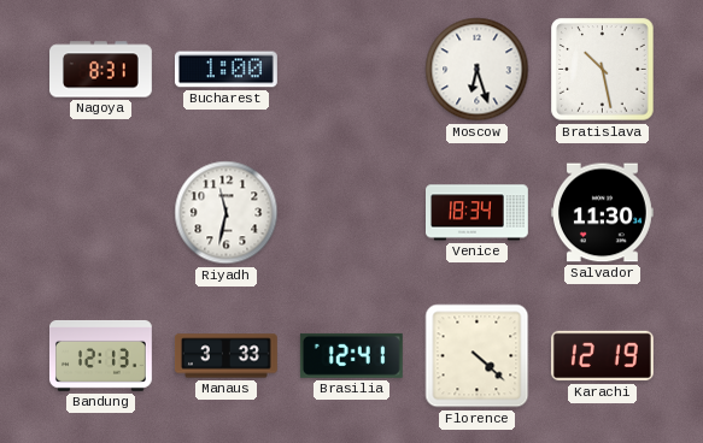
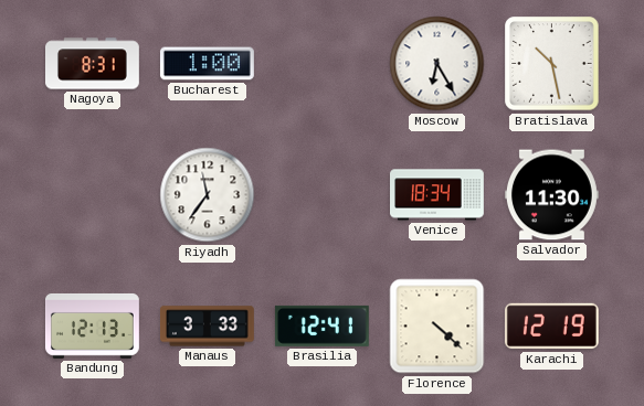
Moscow: 6:27 -> 6:25 (437, 64)
Riyadh: 11:32 -> 11:36 (208, 195)
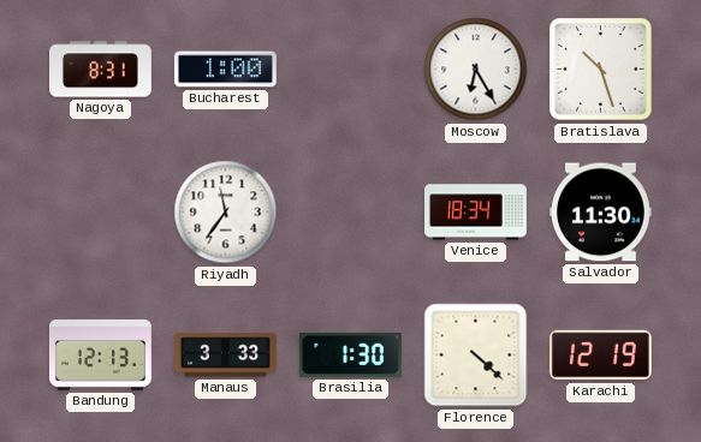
Bratislava: 10:28 -> 10:27 (601, 70)
Brasilia: 12:41 -> 1:30 (350, 354)
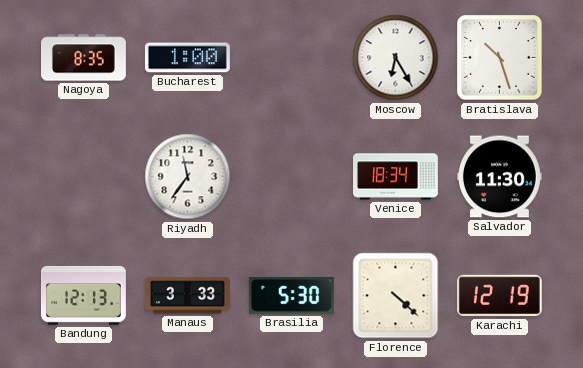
Nagoya: 8:31 -> 8:35 (84, 58)
Brasilia: 1:30 -> 5:30 (291, 295)
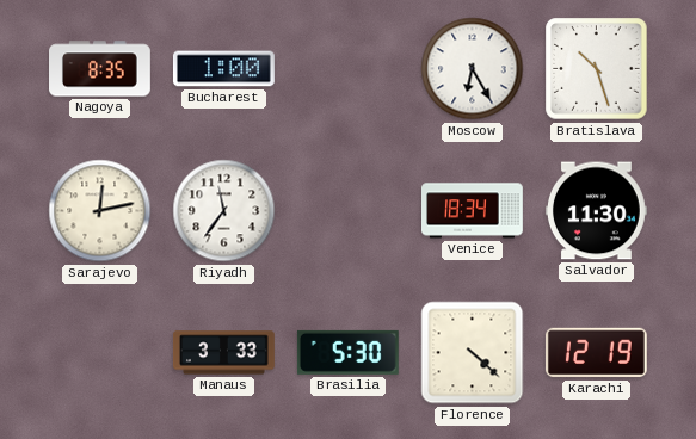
Sarajevo: none -> 12:13 (100, 211)
Bandung: 12:13 -> none (84, 295)
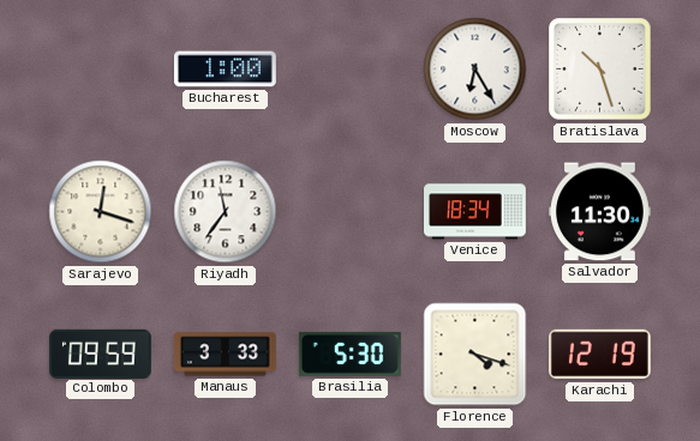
Nagoya: 8:35 -> none (100, 69)
Sarajevo: 12:13 -> 12:18 (101, 212)
Colombo: none -> 09:59 (100, 354)
Florence: 4:22 -> 4:18 (475, 355)
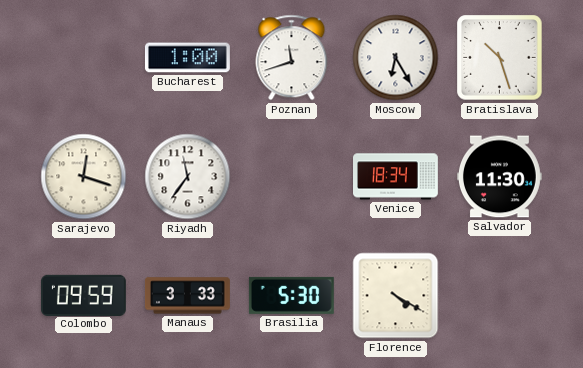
Poznan: none -> 11:42 (292, 58)
Florence: 4:18 -> 4:20 (396, 296)
Karachi: 12:19 -> none (599, 355)
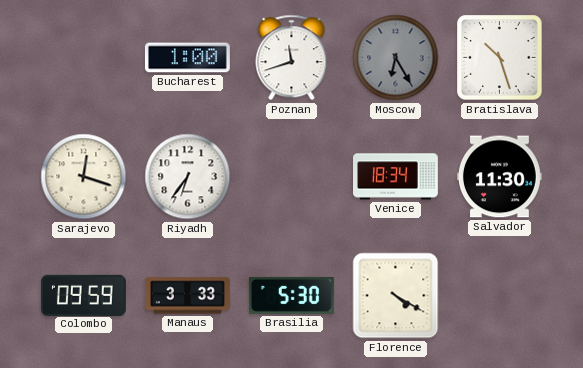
Moscow dial: white -> grey (396, 58)
Riyadh: 11:36 -> 6:36 (188, 177)
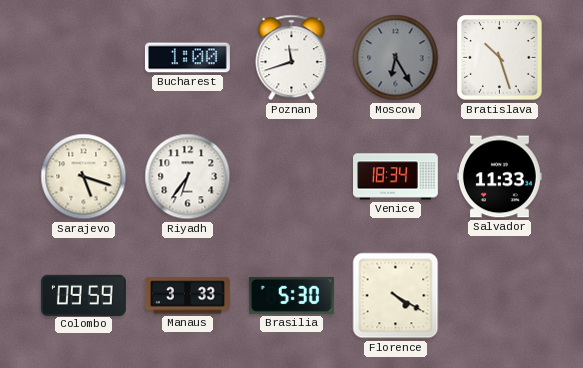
Sarajevo: 12:18 -> 5:18 (84, 177)
Salvador: 11:30 -> 11:33 (499, 177)
